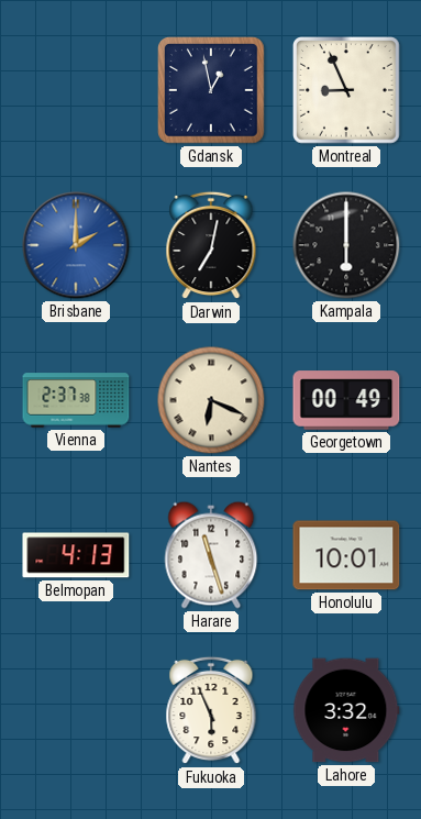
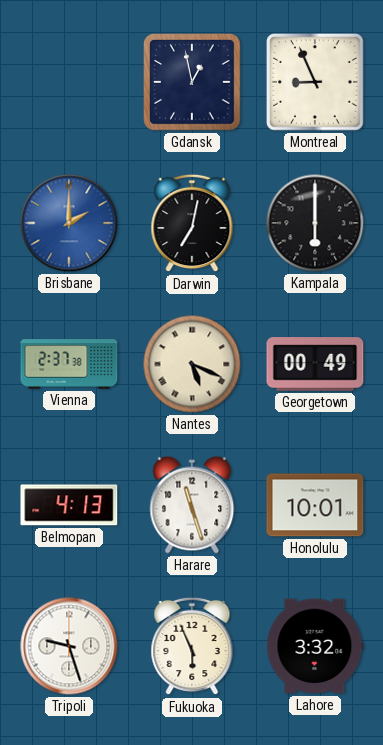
Nantes: 6:19 -> 5:19 (192, 364)
Tripoli: none -> 9:27 (69, 646)
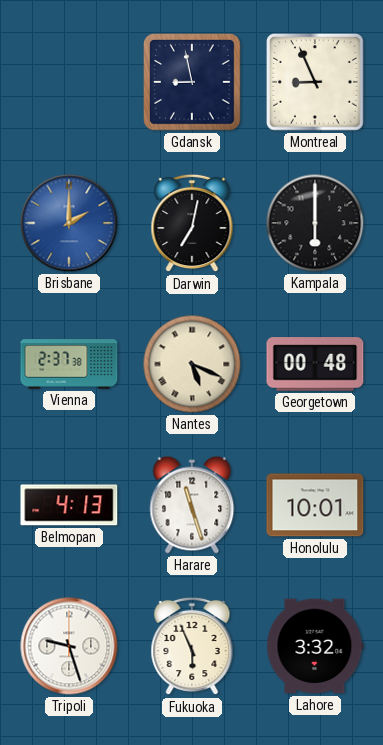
Gdansk: 12:58 -> 8:58 (193, 83)
Georgetown: 00:49 -> 00:48 (315, 364)
